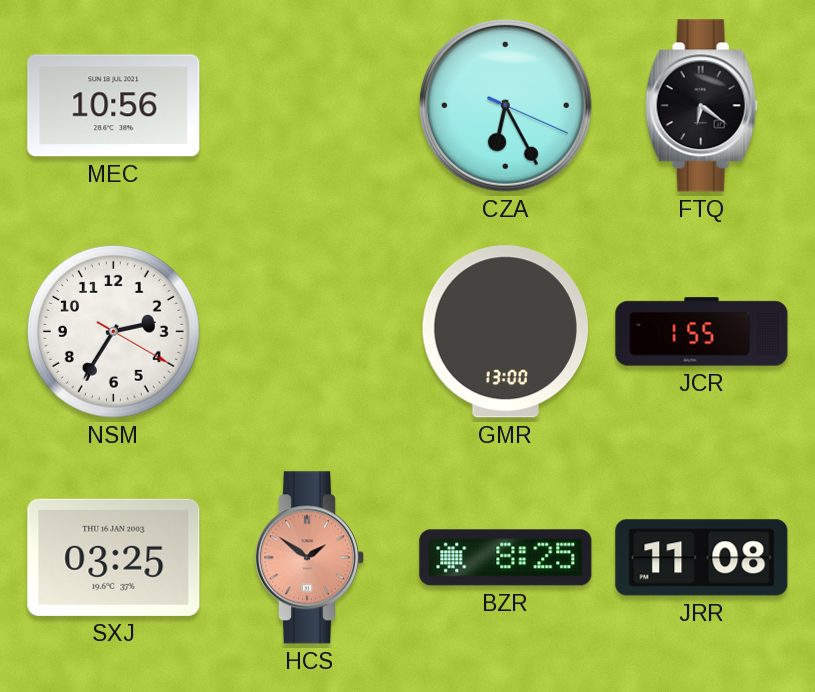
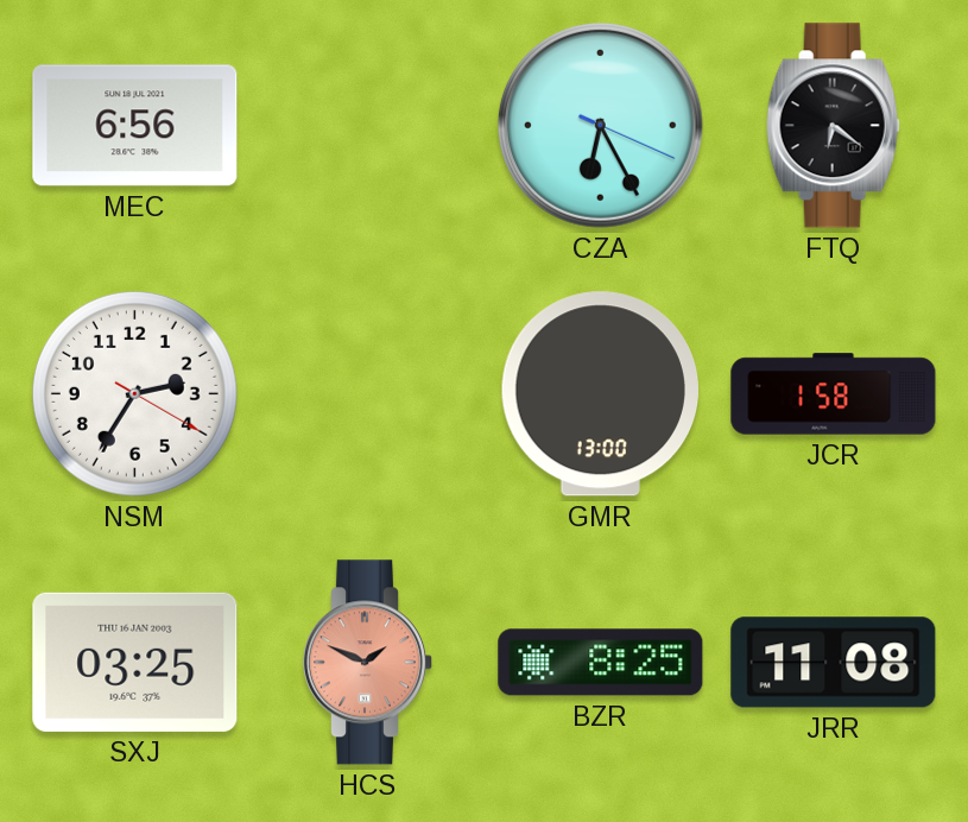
MEC: 10:56 -> 6:56 (135, 126)
JCR: 1:55 -> 1:58 (834, 394)
HCS: 1:51 -> 1:49 (367, 663)
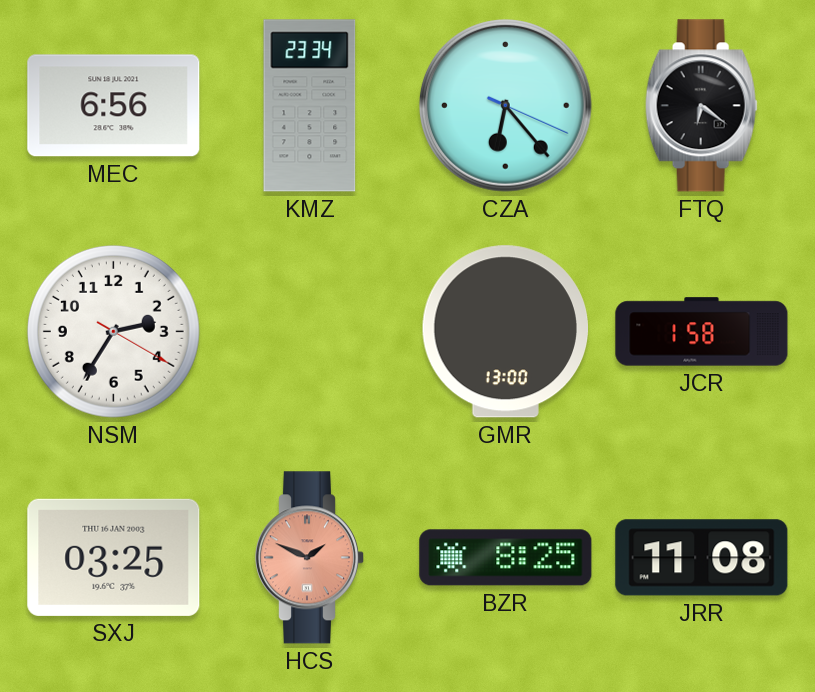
KMZ: none -> 23:34 (310, 106)
CZA: 6:25 -> 6:23 (505, 105)
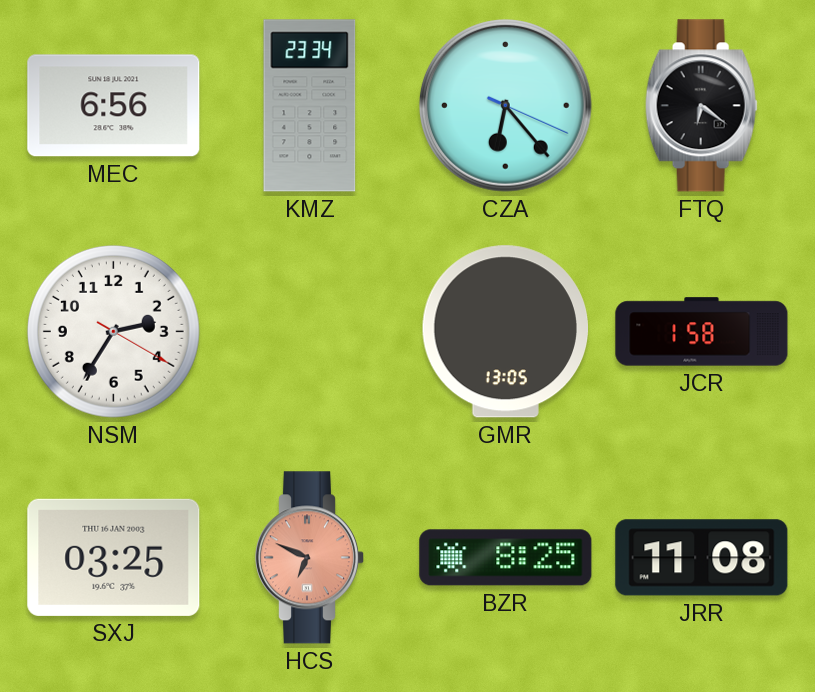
GMR: 13:00 -> 13:05 (505, 332)
HCS: 1:49 -> 6:49 (309, 558)
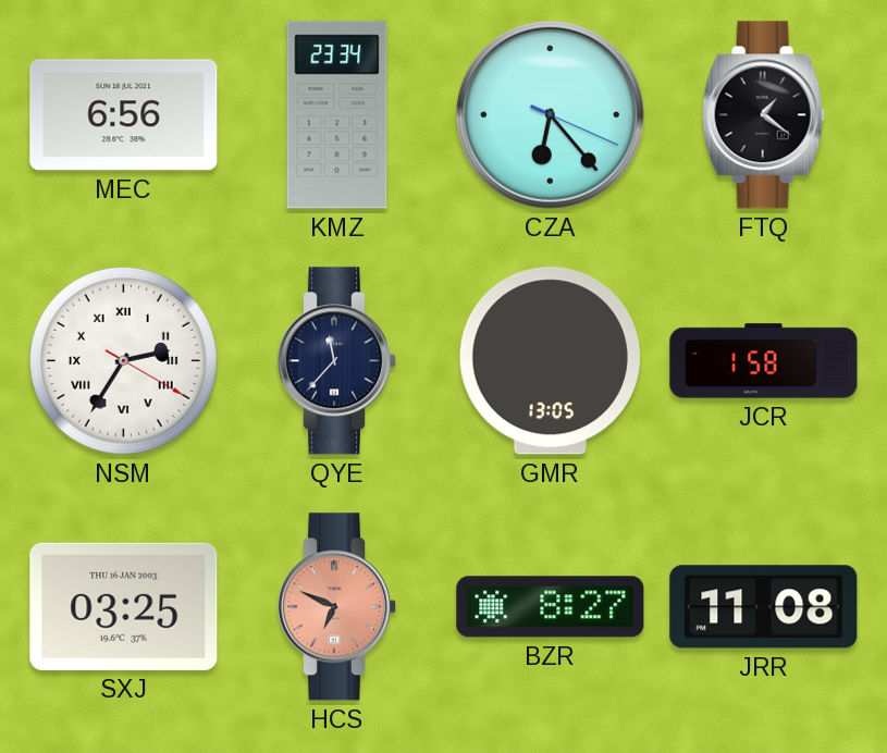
FTQ: 6:21 -> 1:21 (763, 115)
NSM numerals: Arabic -> Roman (123, 360)
QYE: none -> 11:37 (336, 361)
BZR: 8:25 -> 8:27 (551, 607)
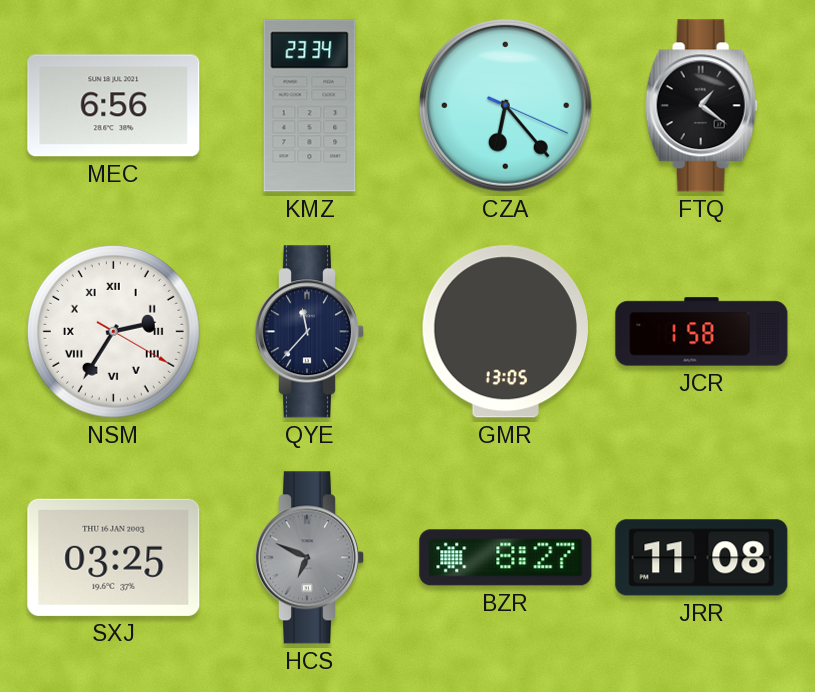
HCS dial: salmon -> grey (309, 558)
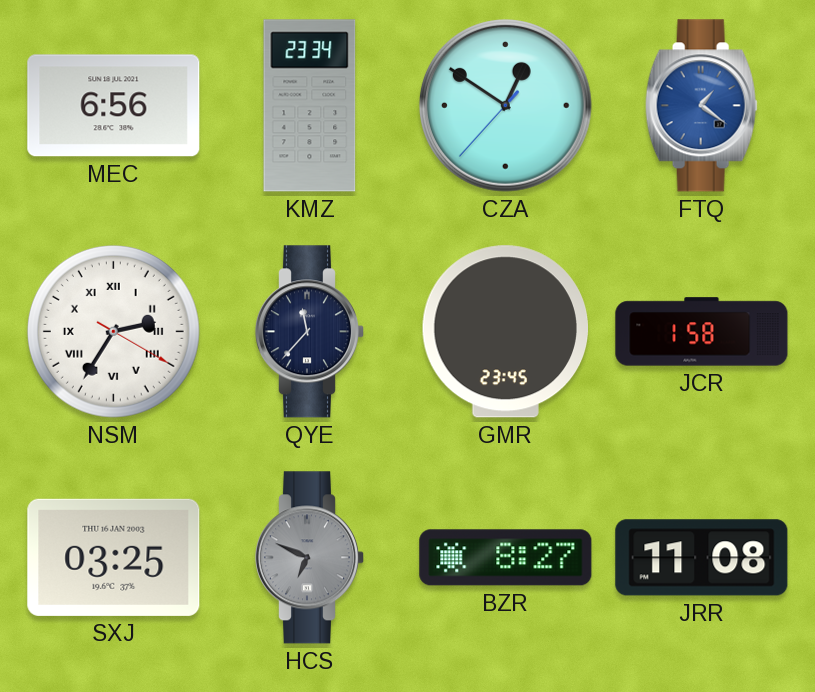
CZA: 6:23 -> 12:50 (505, 105)
FTQ dial: black -> blue (701, 106)
GMR: 13:05 -> 23:45 (505, 332)
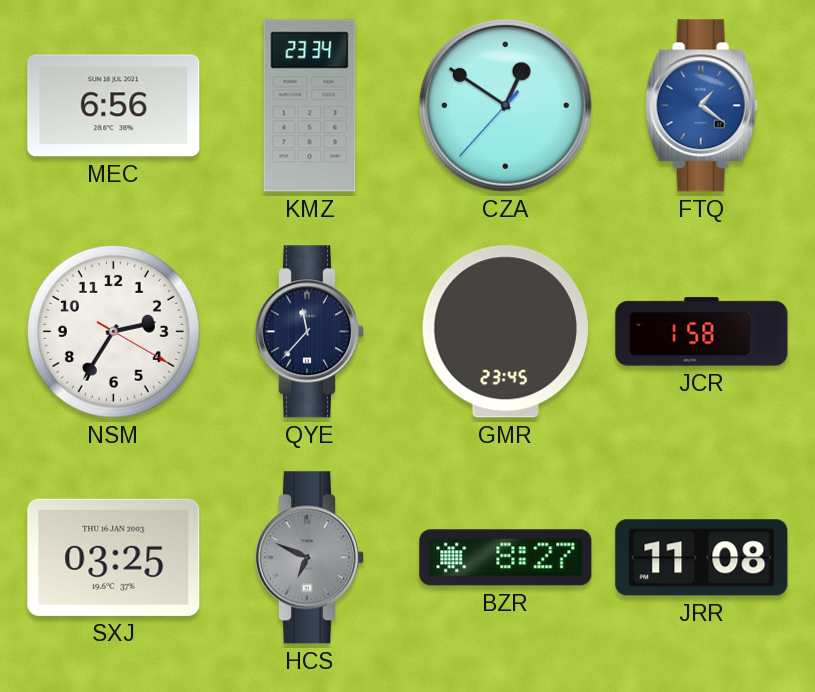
NSM numerals: Roman -> Arabic (113, 331)
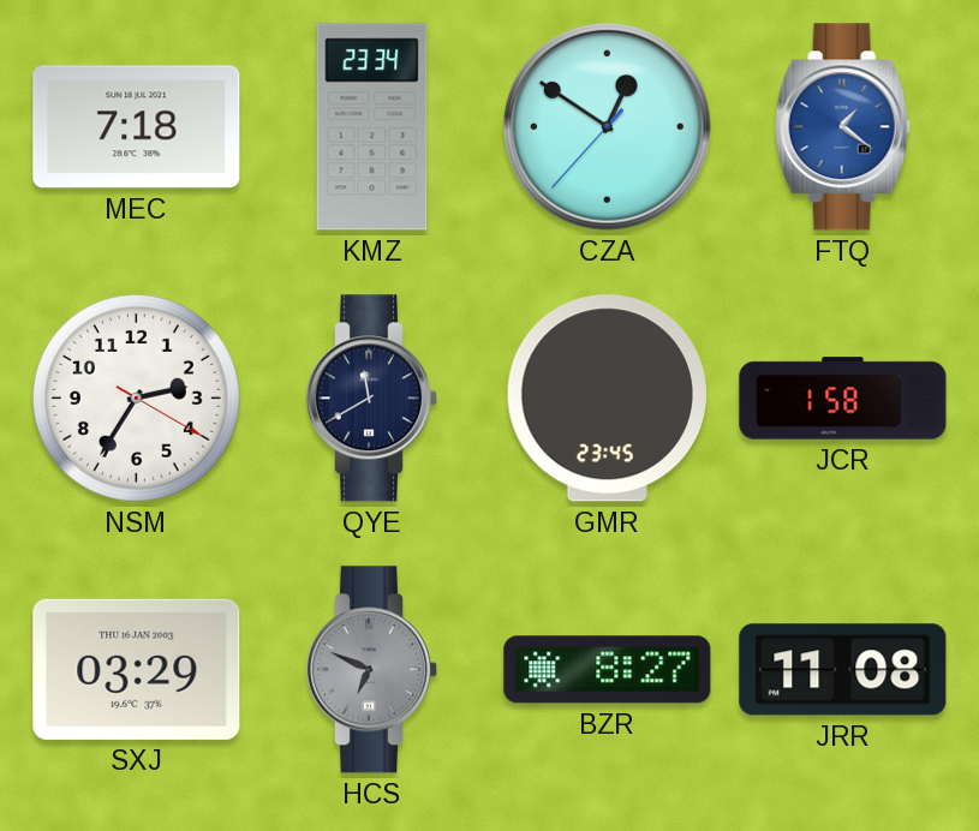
MEC: 6:56 -> 7:18 (137, 127)
QYE: 11:37 -> 11:40 (371, 399)
SXJ: 03:25 -> 03:29 (137, 669)
